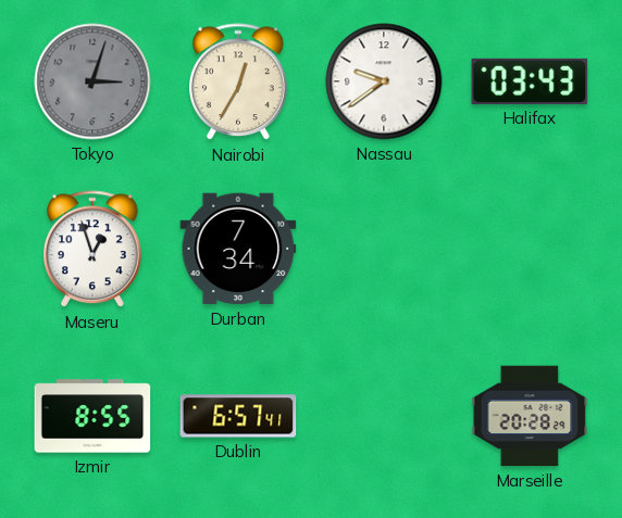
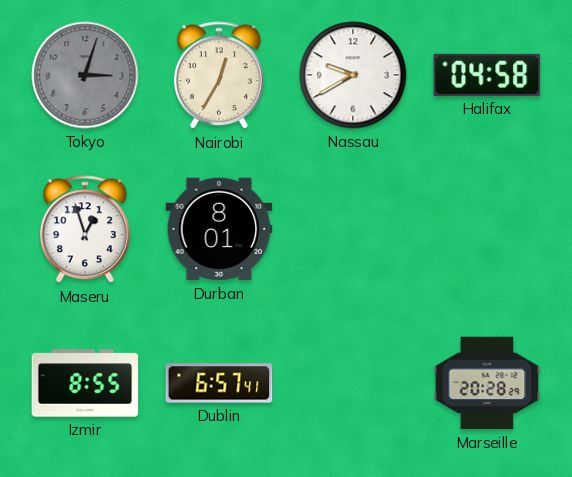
Nassau: 9:39 -> 9:40 (353, 75)
Halifax: 03:43 -> 04:58 (487, 75)
Durban: 7:34 -> 8:01 (219, 229)
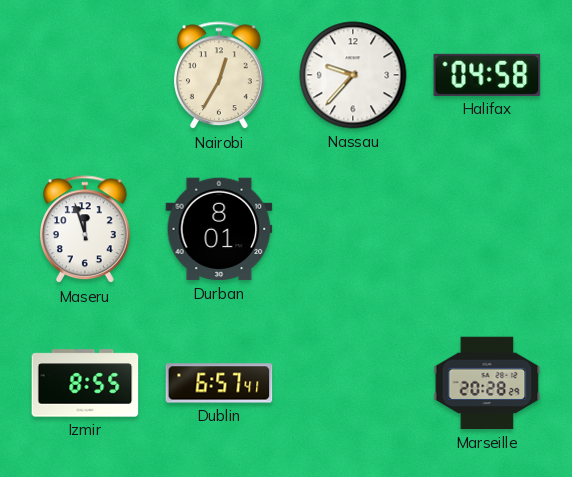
Tokyo: 3:03 -> none (85, 75)
Nassau: 9:40 -> 9:37 (353, 75)
Maseru: 12:57 -> 11:57 (85, 230)
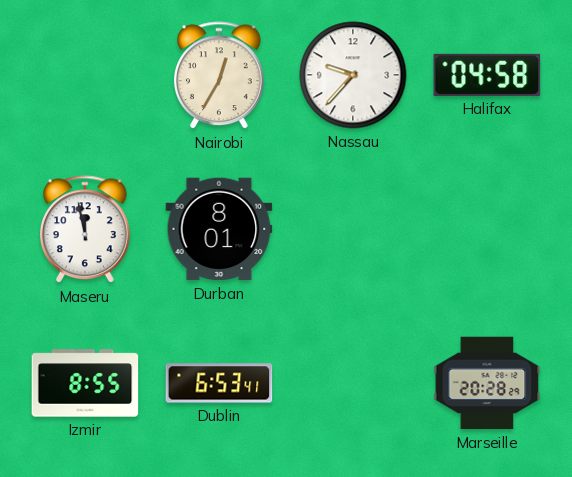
Maseru: 11:57 -> 11:58 (85, 230)
Dublin: 6:57 -> 6:53 (219, 383)
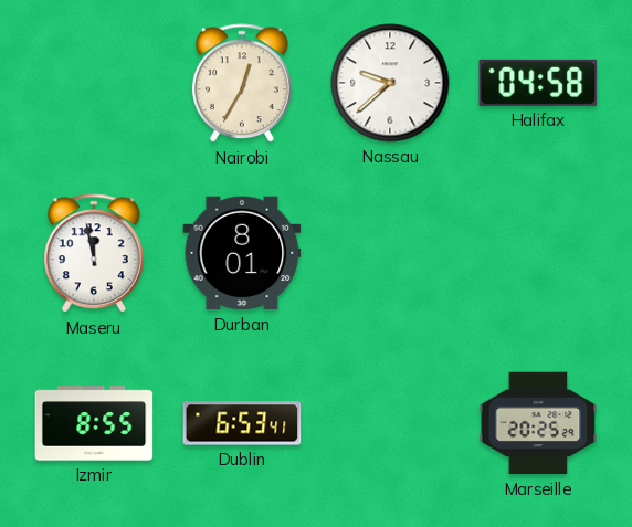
Nassau: 9:37 -> 9:38 (390, 83)
Marseille: 20:28 -> 20:25 (538, 423)
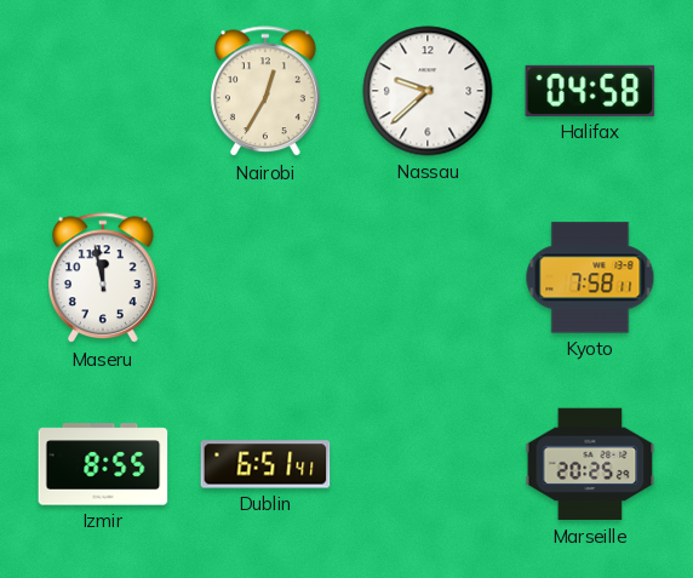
Durban: 8:01 -> none (242, 253)
Kyoto: none -> 7:58 (590, 277)
Dublin: 6:53 -> 6:51 (265, 464)
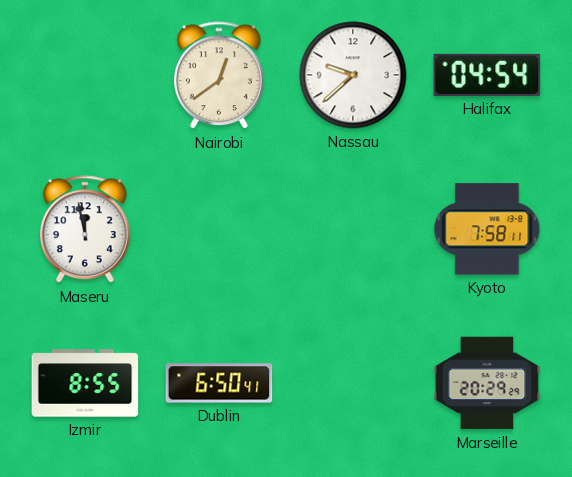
Nairobi: 12:35 -> 12:39 (219, 76)
Halifax: 04:58 -> 04:54 (487, 75)
Dublin: 6:51 -> 6:50 (219, 383)
Marseille: 20:25 -> 20:29 (487, 383)
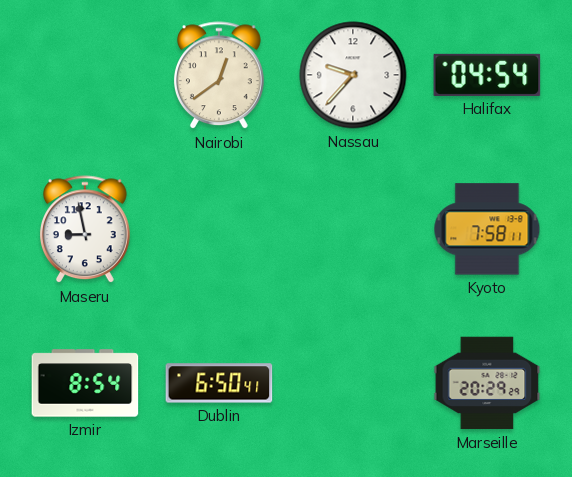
Nassau: 9:38 -> 9:37 (353, 75)
Maseru: 11:58 -> 8:58 (85, 230)
Izmir: 8:55 -> 8:54 (85, 383)
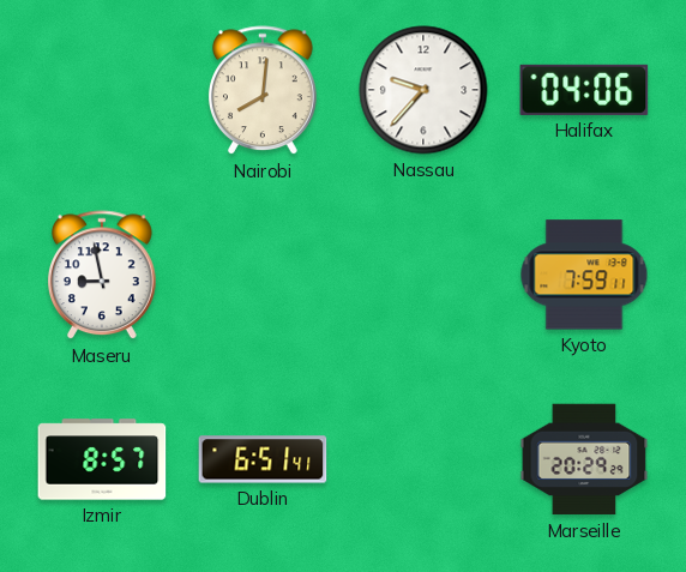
Nairobi: 12:39 -> 8:01 (263, 91)
Halifax: 04:54 -> 04:06 (584, 90)
Kyoto: 7:58 -> 7:59 (584, 275)
Izmir: 8:54 -> 8:57 (102, 459)
Dublin: 6:50 -> 6:51 (263, 459)
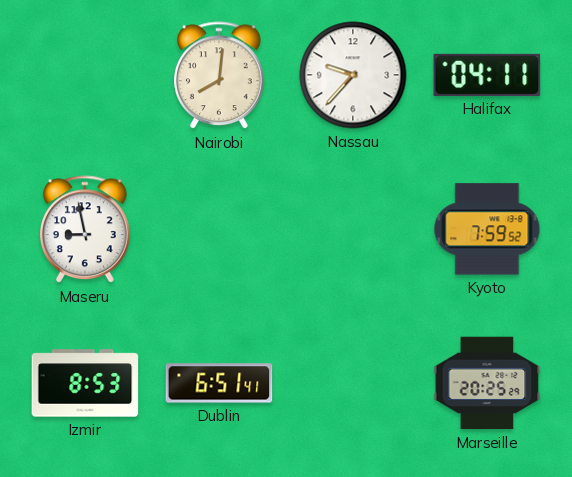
Halifax: 04:06 -> 04:11 (487, 75)
Kyoto: 7:59:11 -> 7:59:52 (487, 229)
Izmir: 8:57 -> 8:53 (85, 383)
Marseille: 20:29 -> 20:25 (487, 383)
